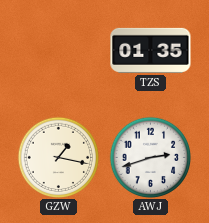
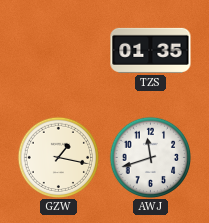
AWJ: 2:42 -> 11:42 (150, 157)
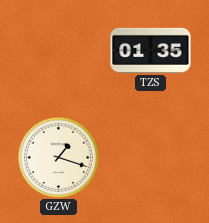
GZW: 1:17 -> 1:18 (58, 157)
AWJ: 11:42 -> none (150, 157)
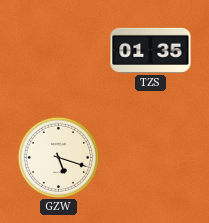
GZW: 1:18 -> 5:18 (58, 157)
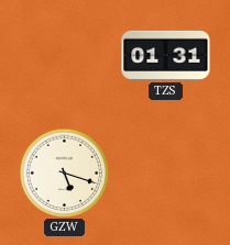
TZS: 01:35 -> 01:31 (166, 55)
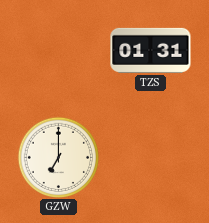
GZW: 5:18 -> 7:00 (58, 157)
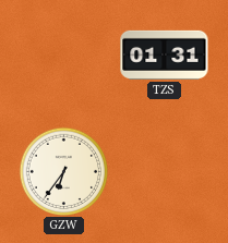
GZW: 7:00 -> 6:36 (63, 171)
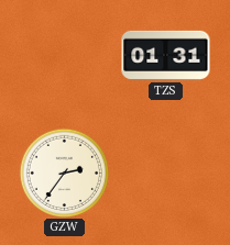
GZW: 6:36 -> 2:36 (64, 172)
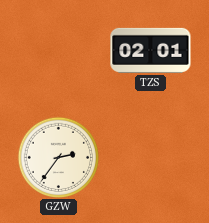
TZS: 01:31 -> 02:01 (151, 50)
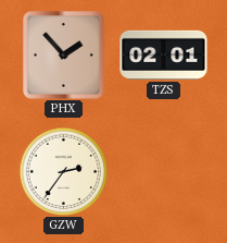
PHX: none -> 1:53 (64, 56)
